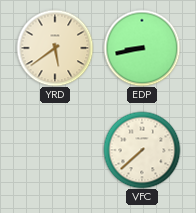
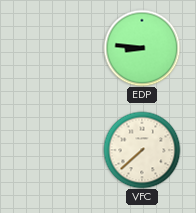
YRD: 5:39 -> none (55, 48)
EDP: 8:43 -> 8:46 (142, 48)
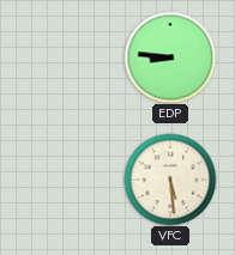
VFC: 7:38 -> 5:29 (170, 180)
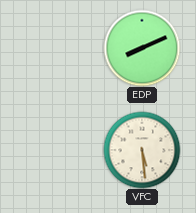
EDP: 8:46 -> 8:11 (142, 48)
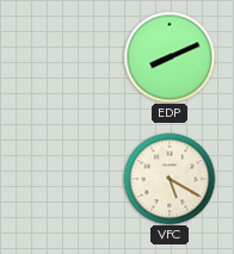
VFC: 5:29 -> 5:20 (170, 179)
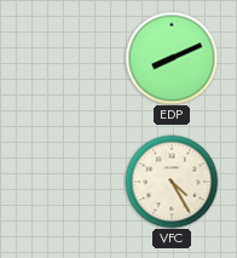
VFC: 5:20 -> 4:25 (172, 182)
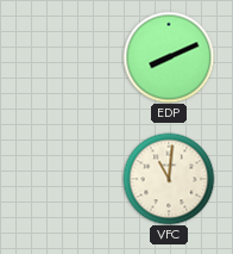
VFC: 4:25 -> 11:01 (169, 179)
